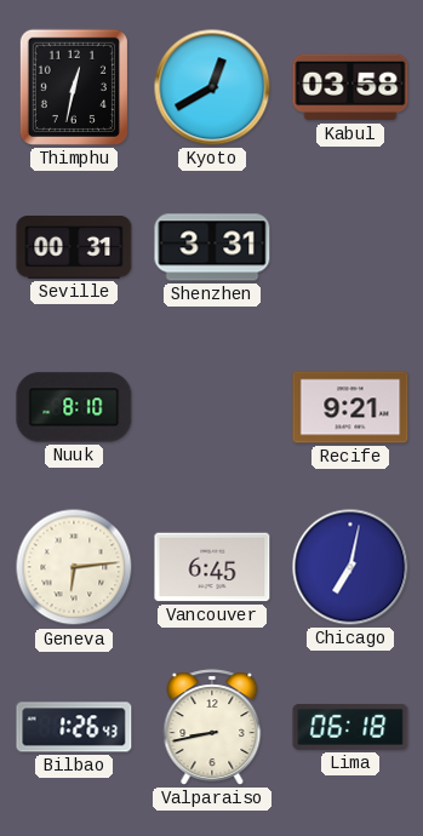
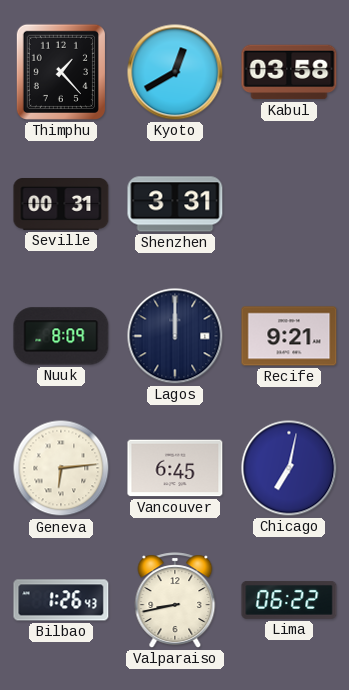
Thimphu: 12:32 -> 1:23 (61, 72)
Nuuk: 8:10 -> 8:09 (61, 336)
Lagos: none -> 12:00 (175, 336)
Lima: 06:18 -> 06:22 (289, 601)
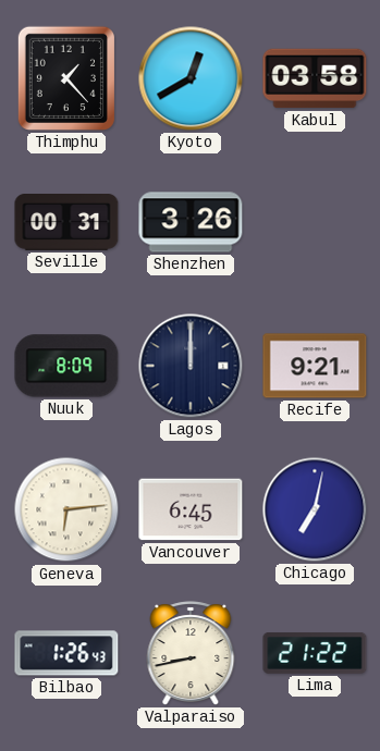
Shenzhen: 3:31 -> 3:26 (191, 222)
Lima: 06:22 -> 21:22 (315, 654)
